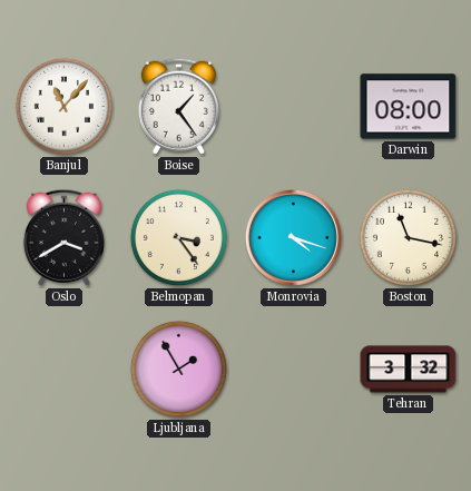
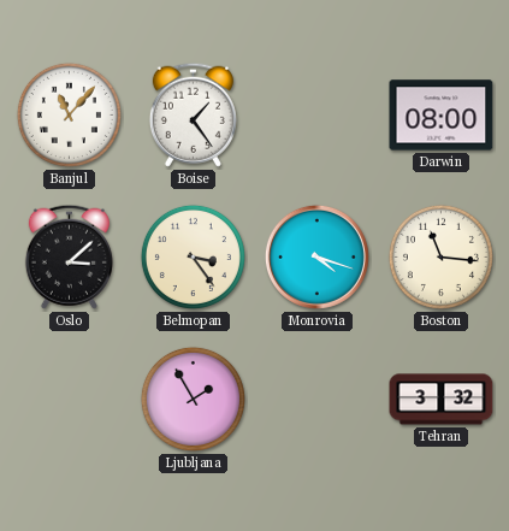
Oslo: 3:40 -> 3:08 (69, 256)
Boston: 11:17 -> 11:16 (440, 256)
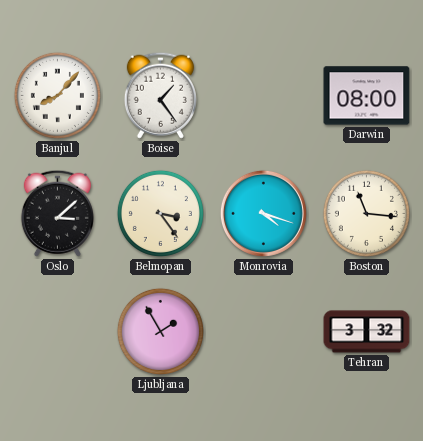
Banjul: 11:07 -> 8:07 (57, 95)
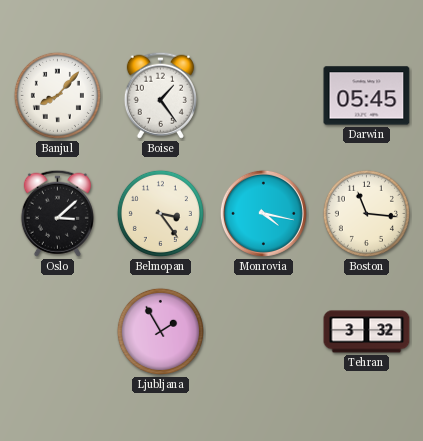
Darwin: 08:00 -> 05:45 (367, 96)
Monrovia: 4:18 -> 4:17 (263, 213)
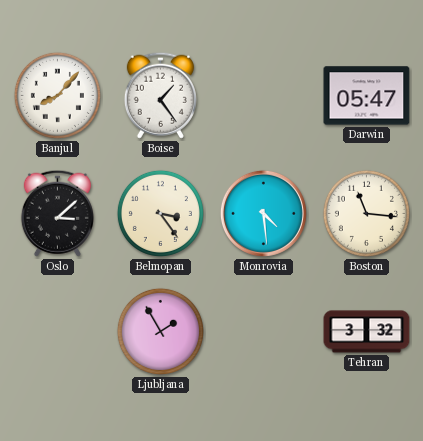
Darwin: 05:45 -> 05:47 (367, 96)
Monrovia: 4:17 -> 4:29 (263, 213)
